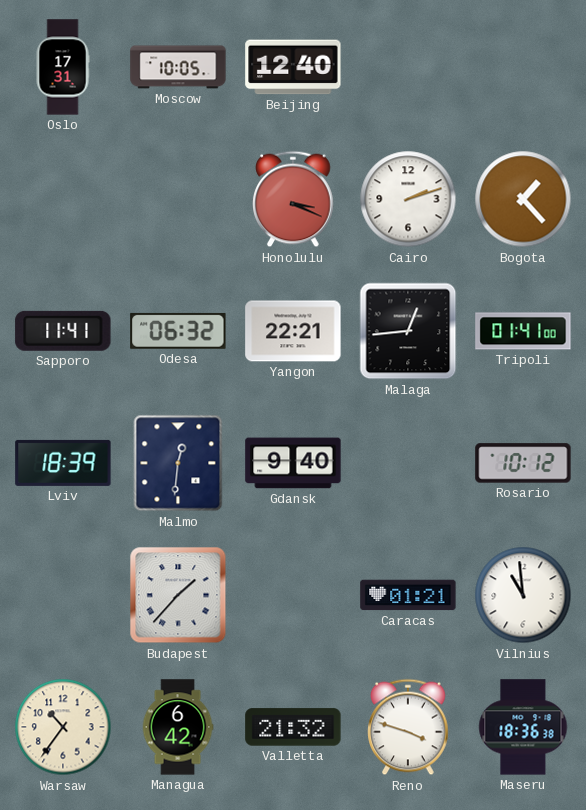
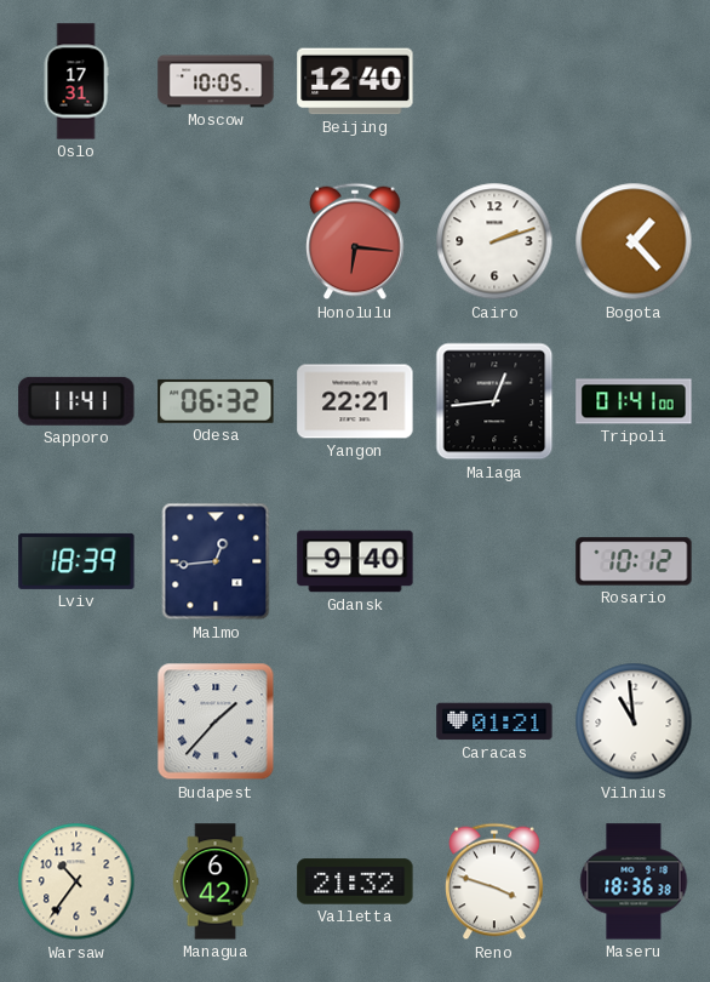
Honolulu: 3:19 -> 6:16 (355, 241)
Malmo: 12:31 -> 12:44 (216, 561)
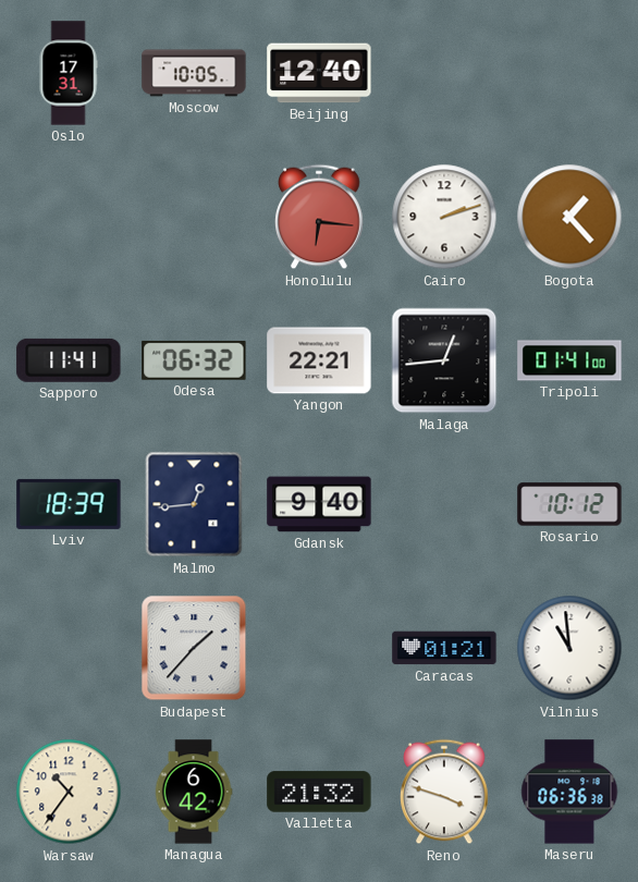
Maseru: 18:36 -> 06:36 (569, 792)
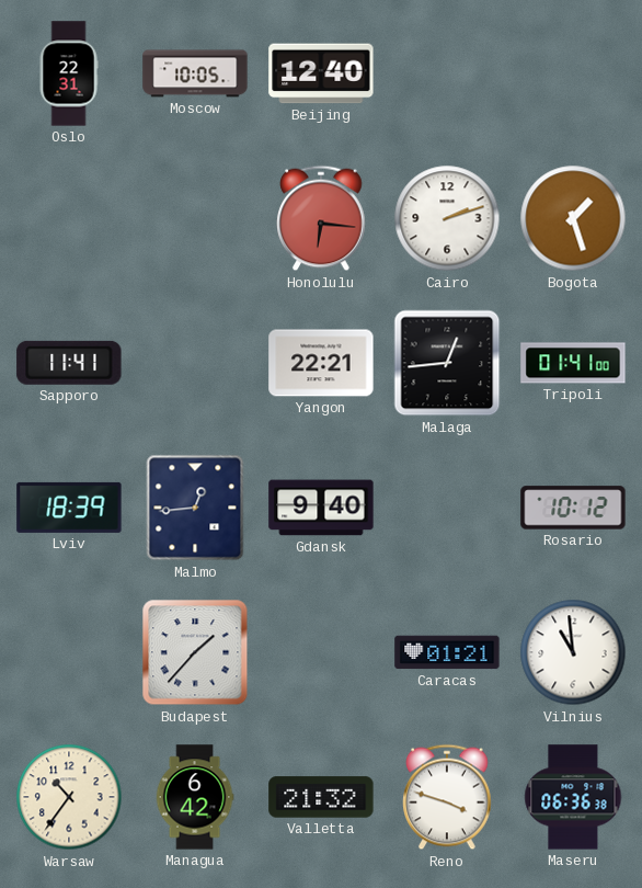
Oslo: 17:31 -> 22:31 (69, 73)
Bogota: 1:23 -> 1:27 (573, 218)
Odesa: 06:32 -> none (194, 360)
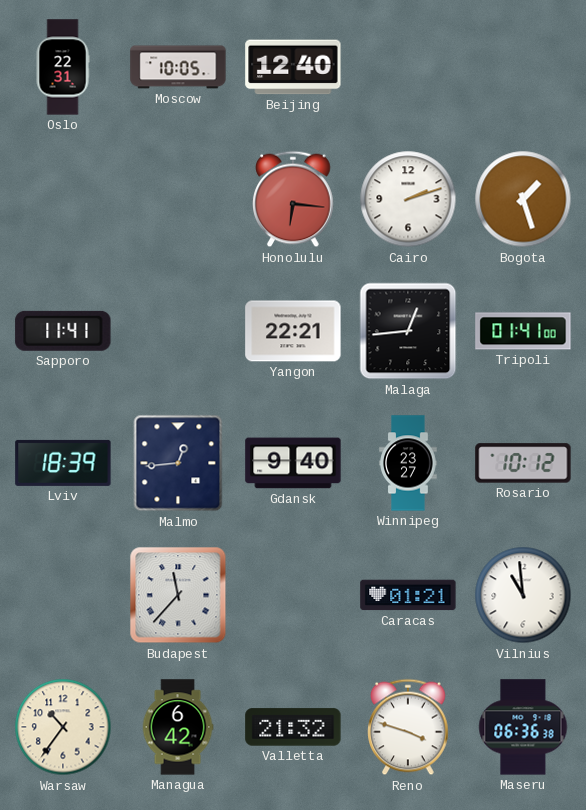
Winnipeg: none -> 23:27 (408, 463)
Budapest: 1:37 -> 11:37 (178, 595)
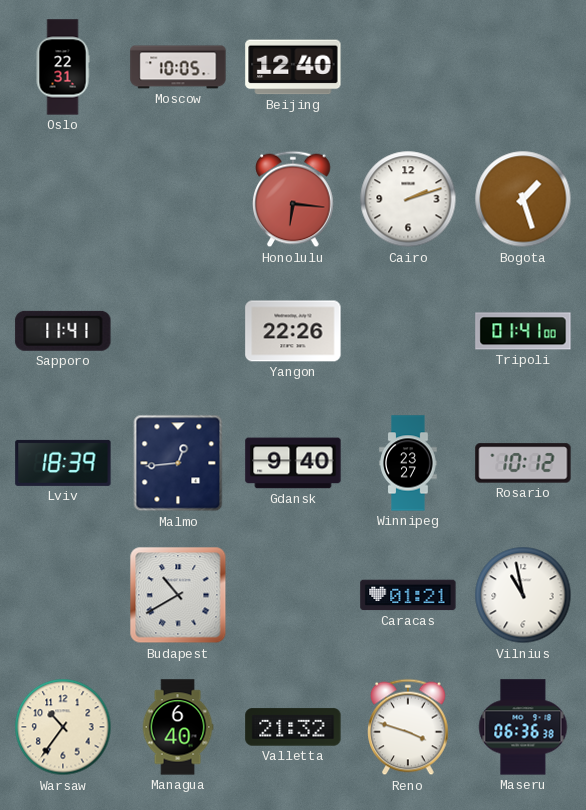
Yangon: 22:21 -> 22:26 (293, 331)
Malaga: 12:44 -> none (408, 331)
Budapest: 11:37 -> 10:40 (178, 595)
Vilnius: 10:59 -> 10:58 (523, 595)
Managua: 6:42 -> 6:40 (178, 727)
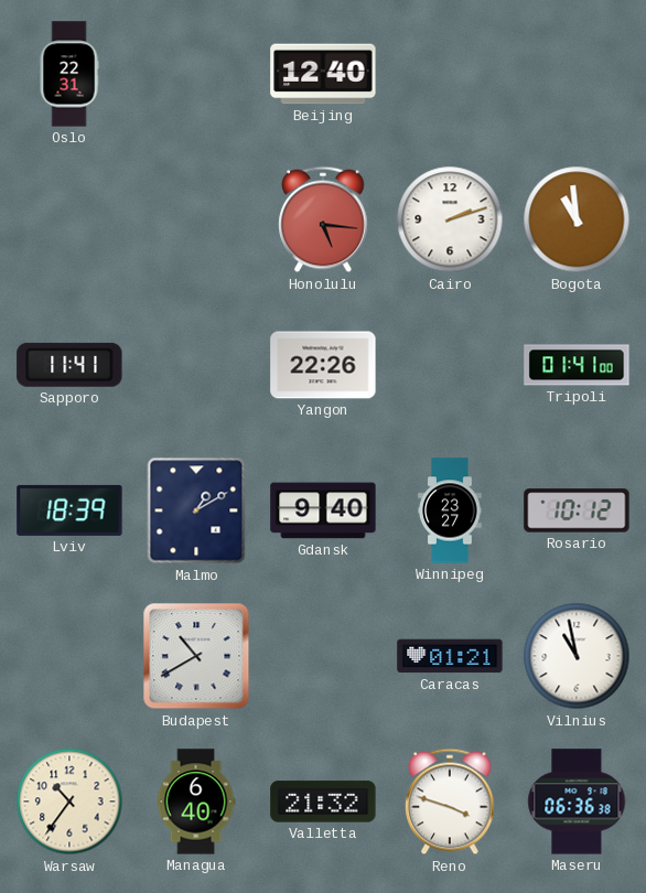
Moscow: 10:05 -> none (178, 67)
Honolulu: 6:16 -> 5:16 (323, 219)
Bogota: 1:27 -> 10:59 (577, 219)
Malmo: 12:44 -> 1:10 (196, 510)
